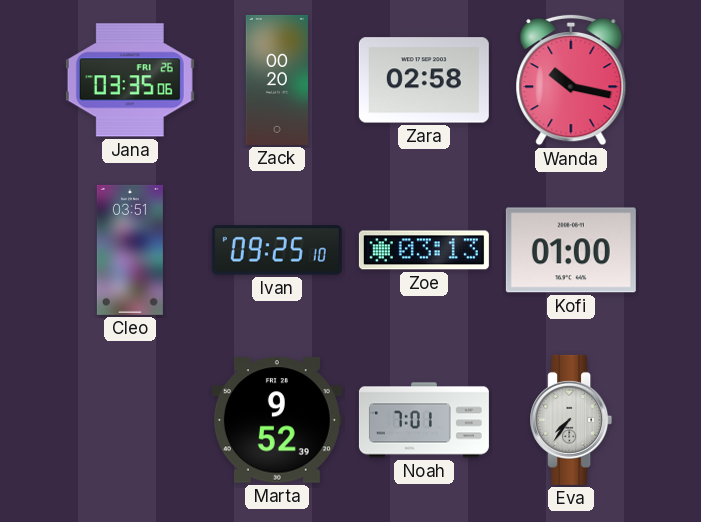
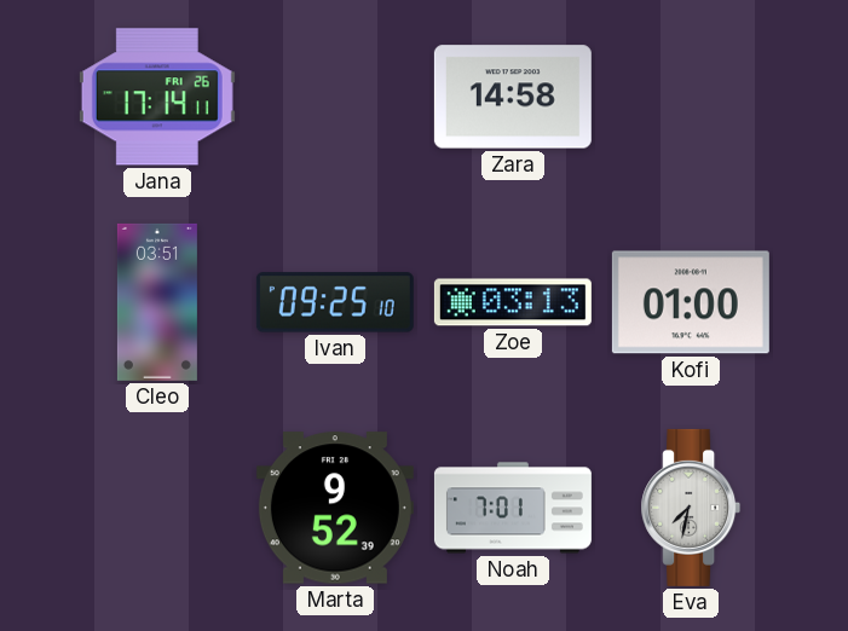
Jana: 03:35 -> 17:14 (157, 97)
Zack: 00:20 -> none (277, 80)
Zara: 02:58 -> 14:58 (513, 97)
Wanda: 10:17 -> none (571, 80)
Eva: 7:36 -> 7:32 (691, 508)
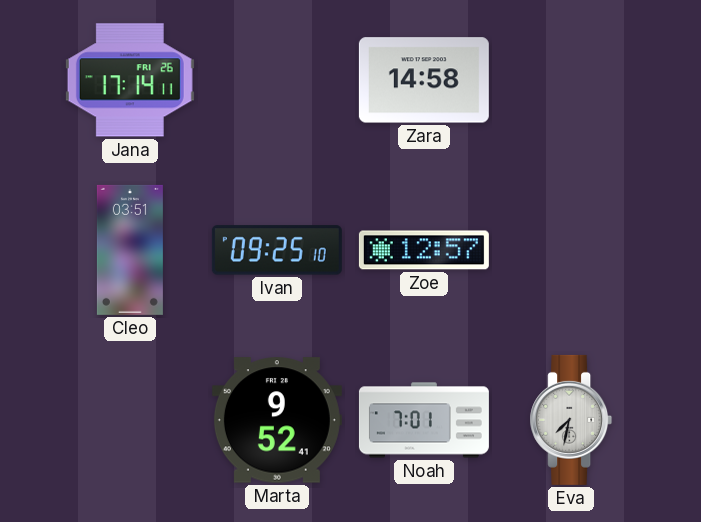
Zoe: 03:13 -> 12:57 (424, 250)
Kofi: 01:00 -> none (691, 302)
Marta: 9:52:39 -> 9:52:41 (277, 420)
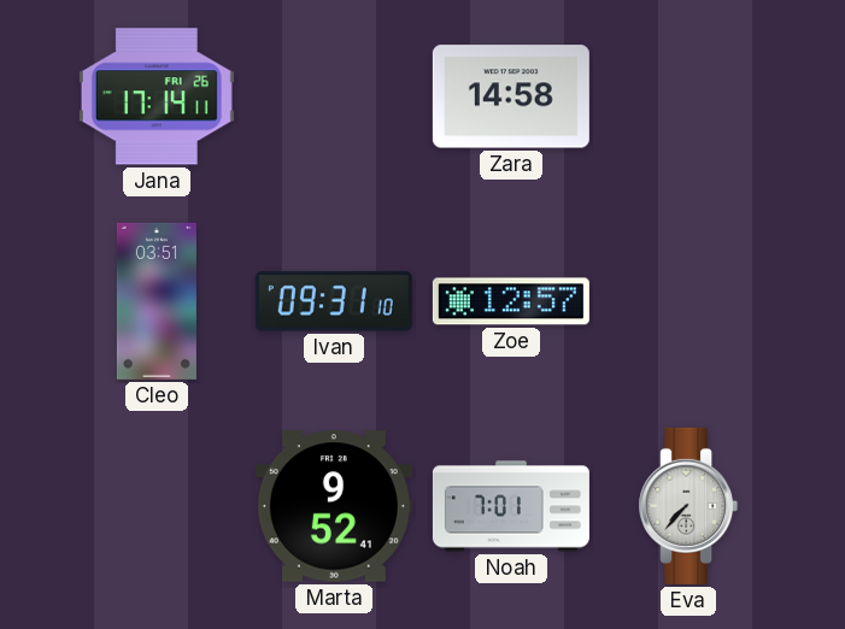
Ivan: 09:25 -> 09:31 (334, 301)
Eva: 7:32 -> 7:37 (688, 506)
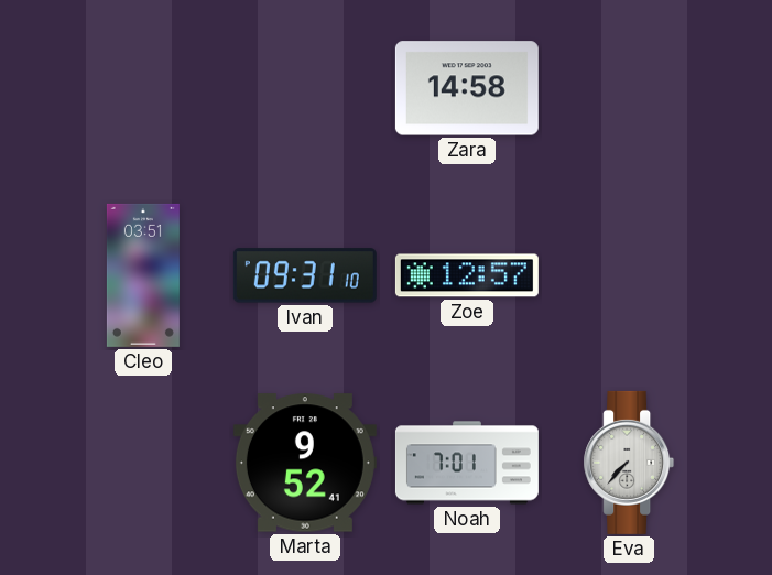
Jana: 17:14 -> none (157, 96)
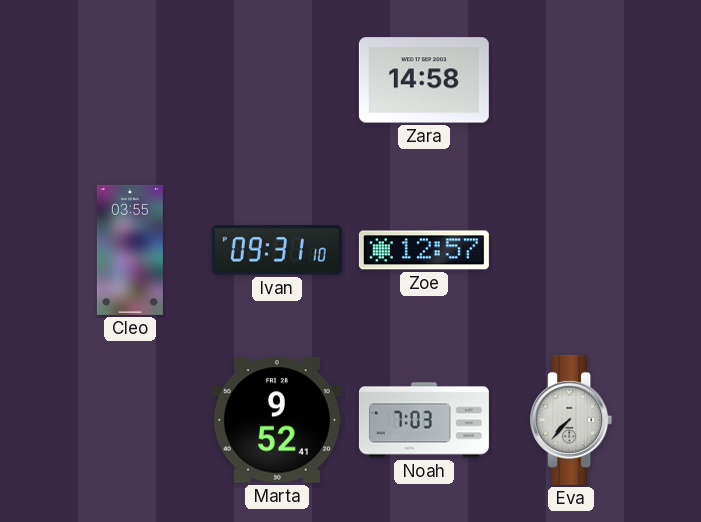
Cleo: 03:51 -> 03:55 (130, 250)
Noah: 7:01 -> 7:03 (424, 420)
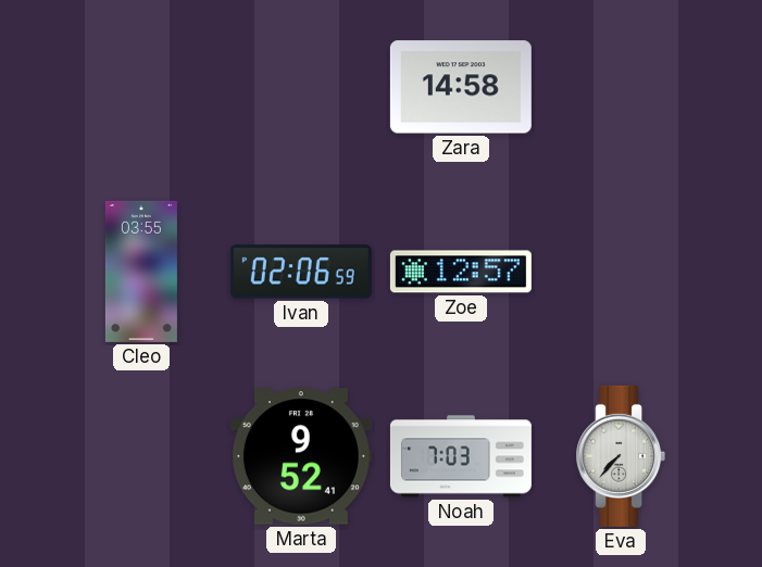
Ivan: 09:31 -> 02:06 (301, 272)
